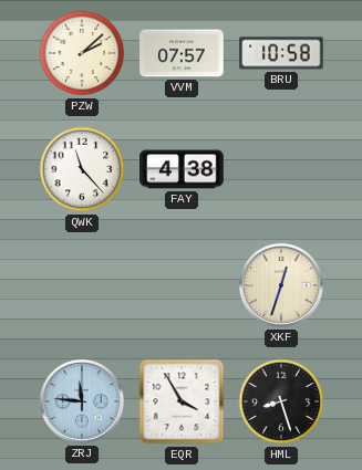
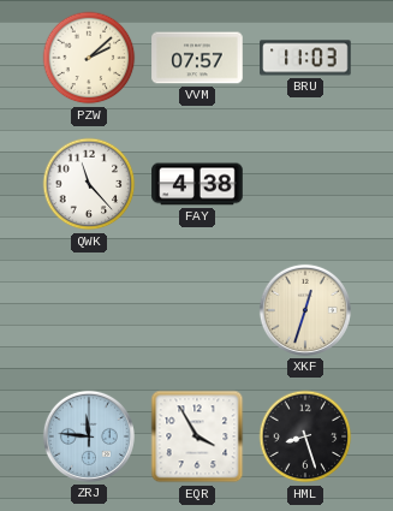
BRU: 10:58 -> 11:03 (305, 58)
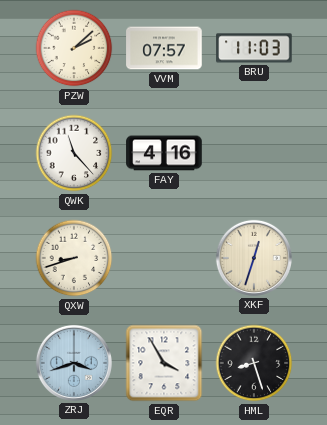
FAY: 4:38 -> 4:16 (164, 153)
QXW: none -> 8:42 (74, 258)
ZRJ: 11:46 -> 3:42 (74, 363)
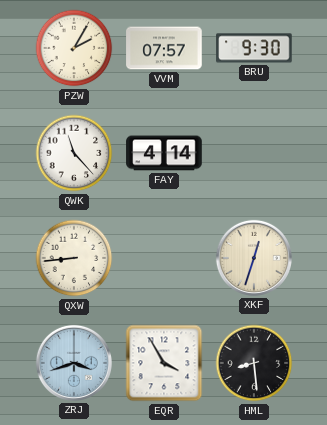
PZW: 2:08 -> 2:05 (74, 48)
BRU: 11:03 -> 9:30 (254, 48)
FAY: 4:16 -> 4:14 (164, 153)
QXW: 8:42 -> 8:44 (74, 258)
HML: 8:27 -> 8:29 (254, 363)
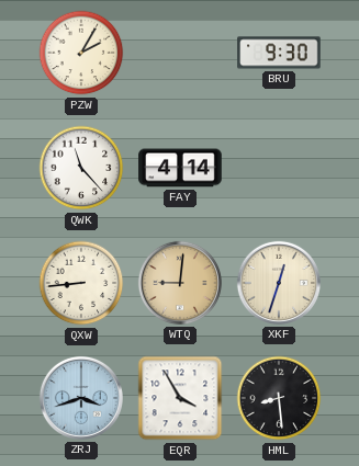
VVM: 07:57 -> none (164, 48)
WTQ: none -> 9:01 (180, 283)
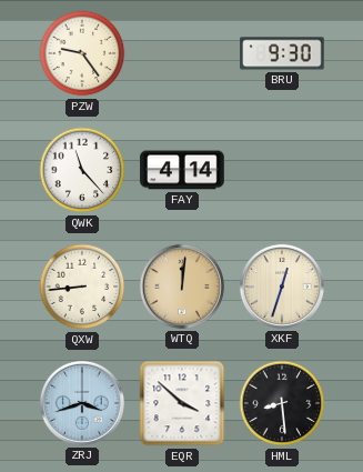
PZW: 2:05 -> 9:24 (82, 53)
WTQ: 9:01 -> 12:01 (182, 287)
EQR: 3:55 -> 3:52 (182, 403)
